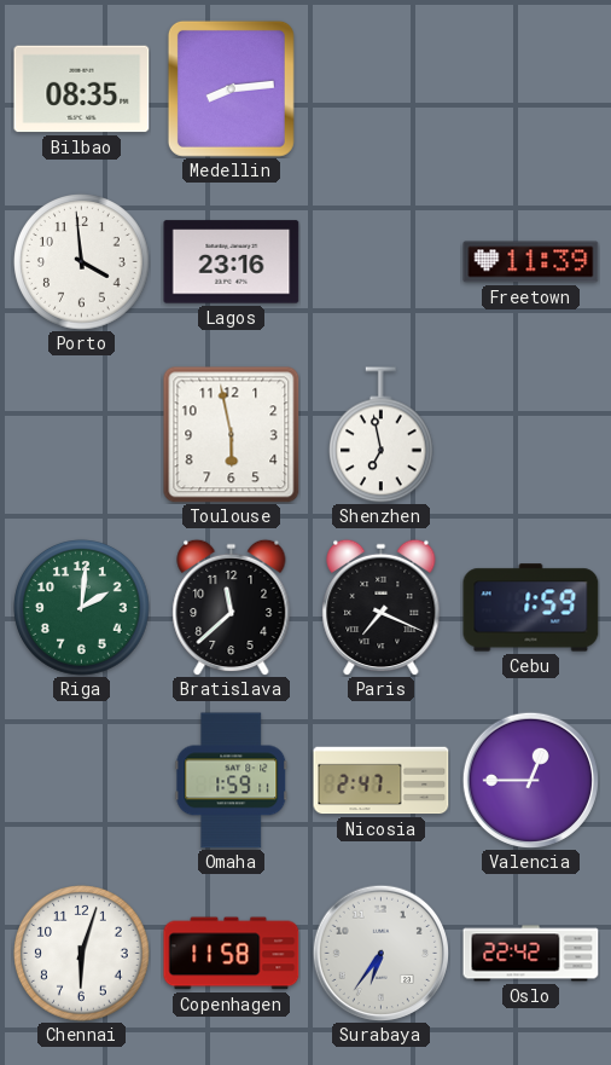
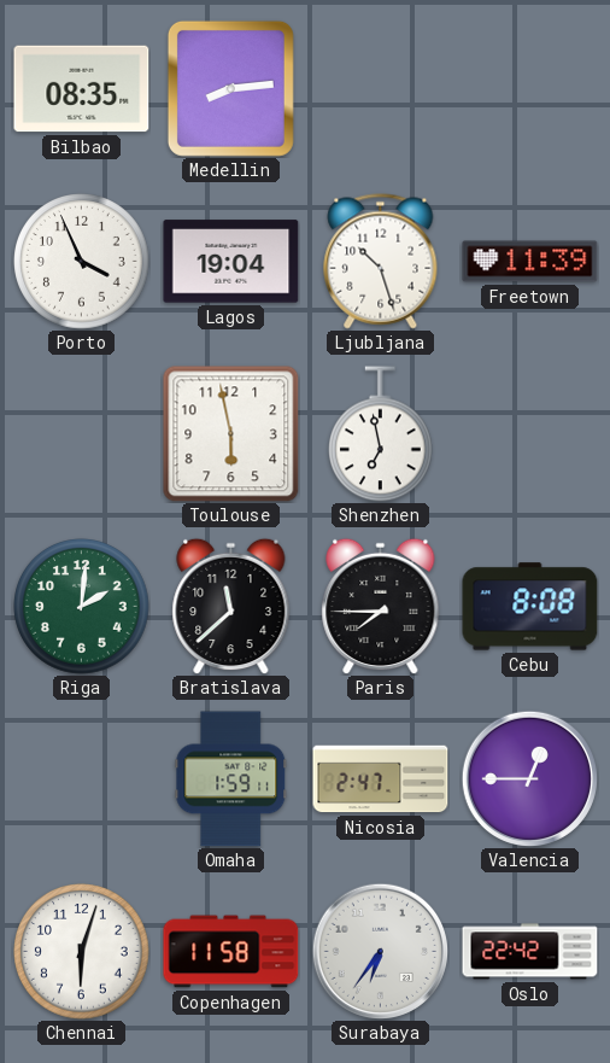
Porto: 3:59 -> 3:56 (82, 262)
Lagos: 23:16 -> 19:04 (231, 262)
Ljubljana: none -> 10:27 (381, 262)
Paris: 7:19 -> 7:45 (381, 606)
Cebu: 1:59 -> 8:08 (530, 607)
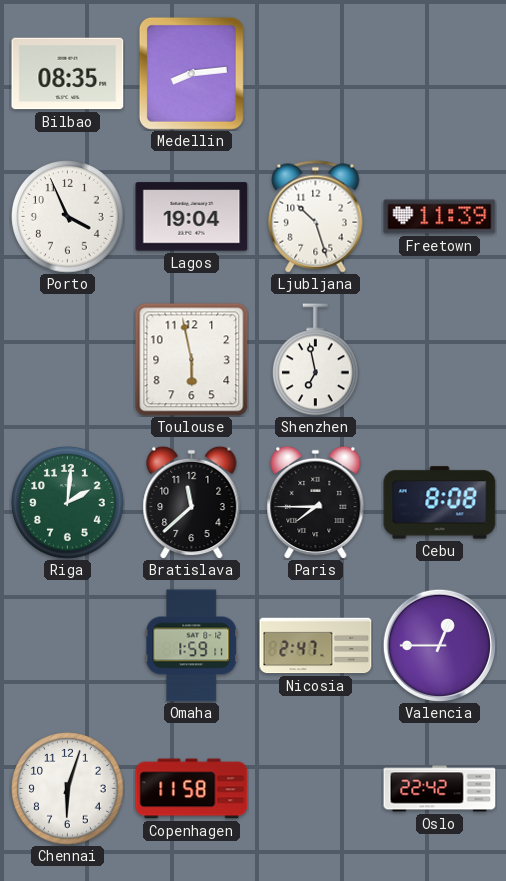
Surabaya: 6:36 -> none (380, 951)
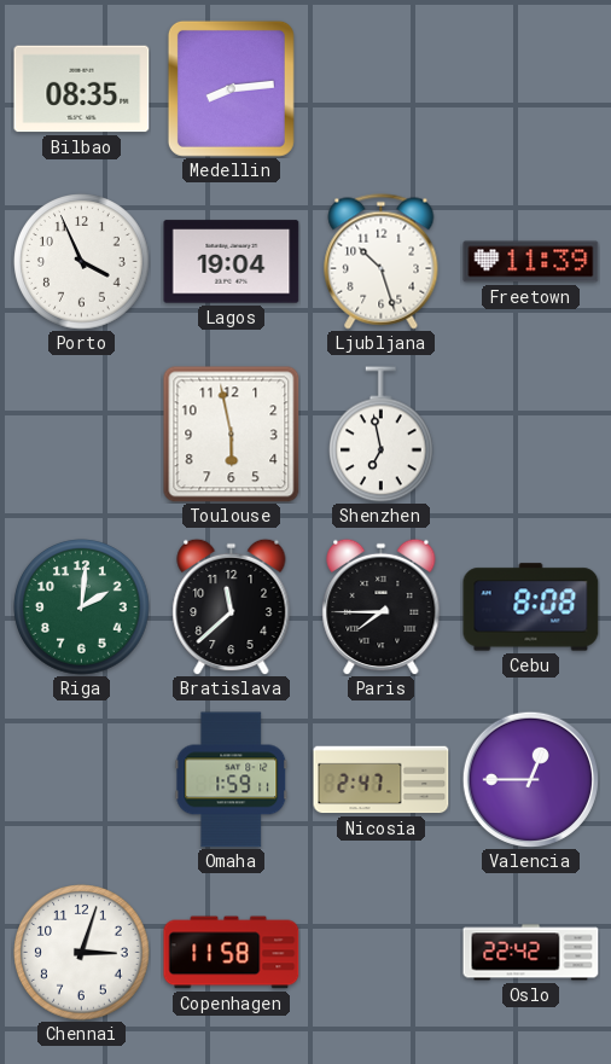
Chennai: 6:03 -> 3:03 (82, 953)
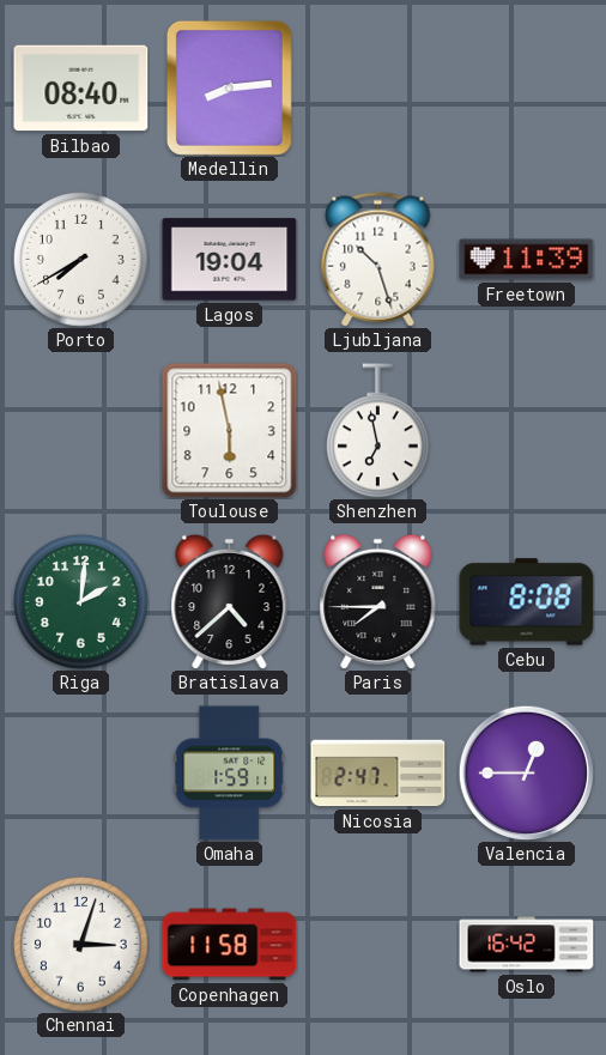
Bilbao: 08:35 -> 08:40 (81, 89)
Porto: 3:56 -> 7:40 (81, 260)
Bratislava: 11:38 -> 4:38 (230, 601)
Oslo: 22:42 -> 16:42 (527, 945)
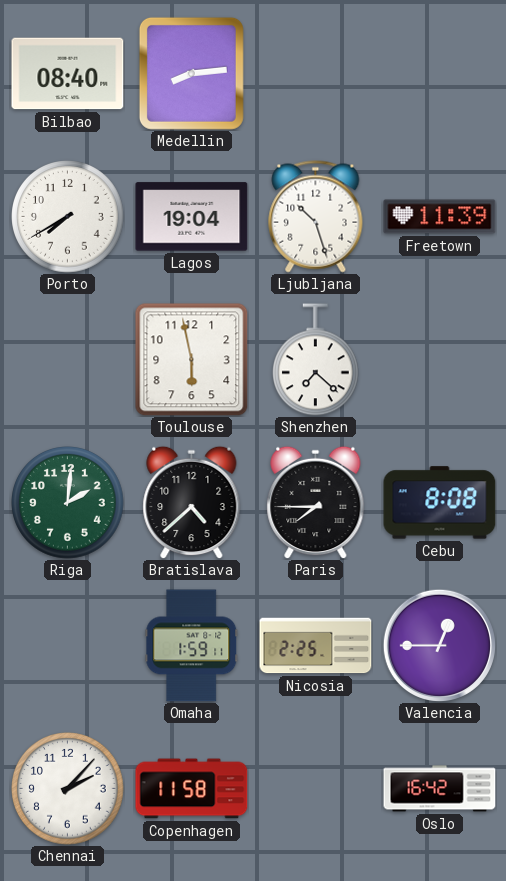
Shenzhen: 6:58 -> 7:22 (316, 360)
Nicosia: 2:47 -> 2:25 (316, 646)
Chennai: 3:03 -> 2:07 (68, 789)
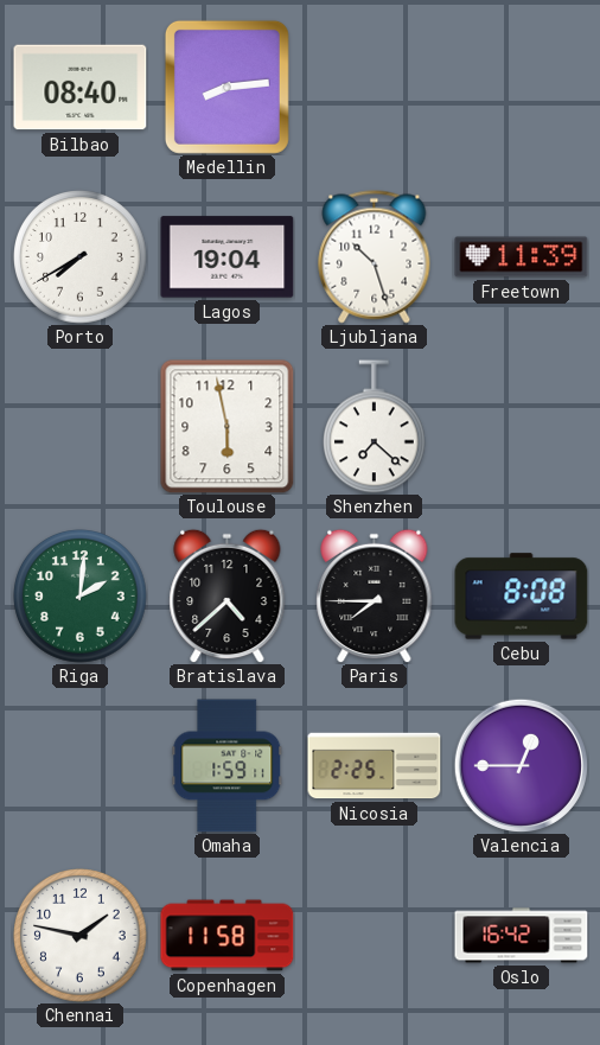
Chennai: 2:07 -> 1:47 (81, 936)
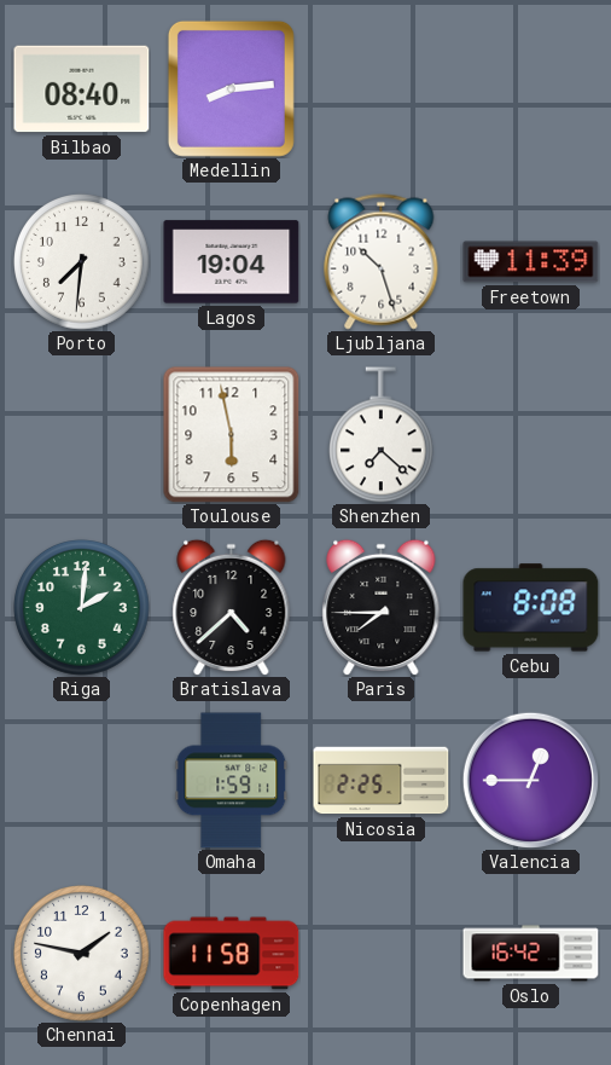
Porto: 7:40 -> 7:31 (82, 262)
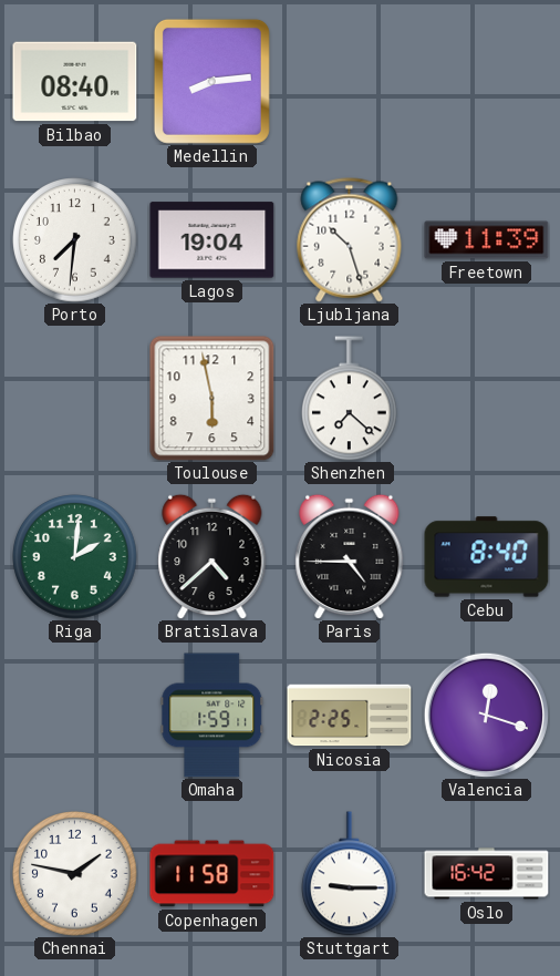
Paris: 7:45 -> 4:45 (350, 556)
Cebu: 8:08 -> 8:40 (487, 557)
Valencia: 12:45 -> 12:18 (486, 715)
Stuttgart: none -> 9:15 (350, 874)
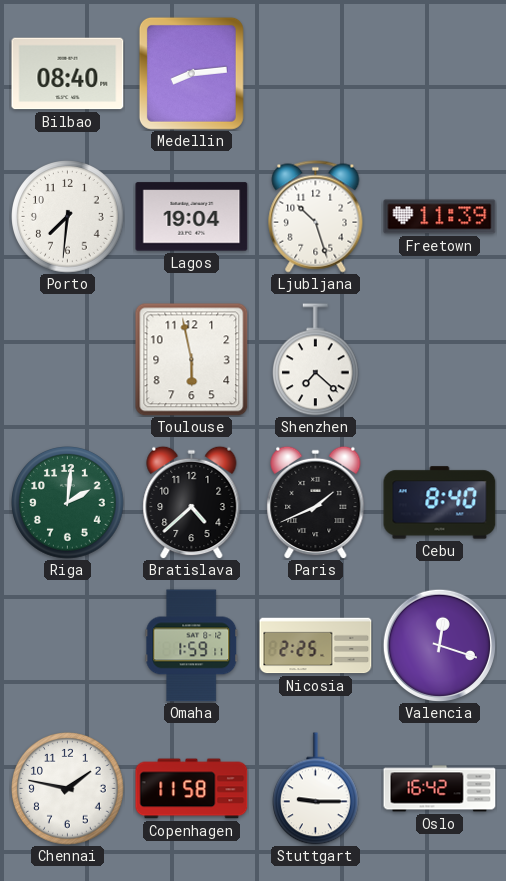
Paris: 4:45 -> 1:41 (316, 502)
